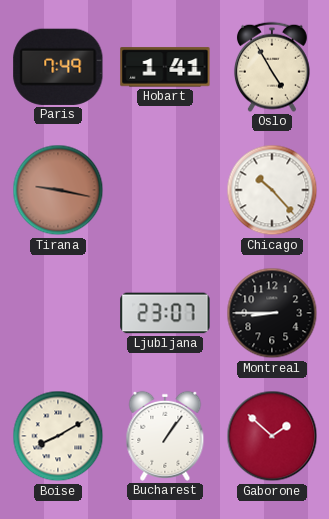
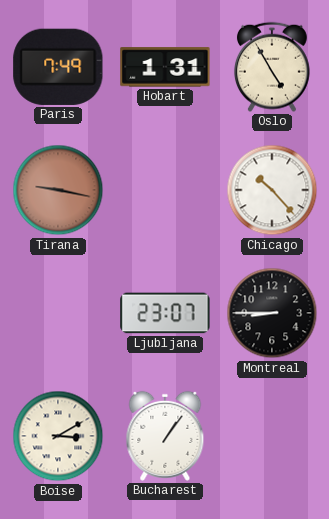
Hobart: 1:41 -> 1:31 (165, 67)
Boise: 8:10 -> 3:10 (58, 436)
Gaborone: 1:52 -> none (272, 436)
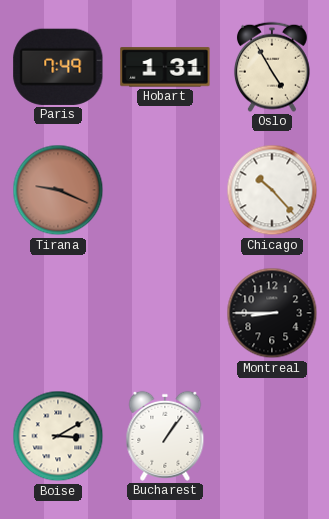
Tirana: 9:17 -> 9:19 (58, 190)
Ljubljana: 23:07 -> none (165, 313)
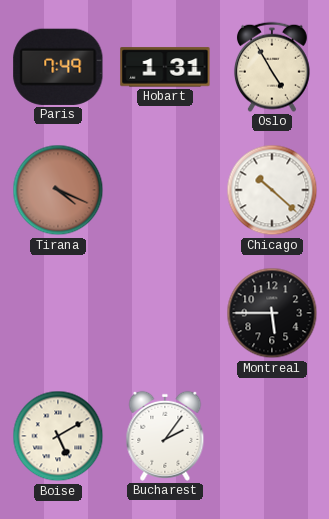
Tirana: 9:19 -> 4:19 (58, 190)
Chicago: 10:23 -> 10:22 (272, 190)
Montreal: 8:45 -> 5:45 (272, 313)
Boise: 3:10 -> 5:10 (58, 436)
Bucharest: 1:06 -> 2:06 (165, 436)
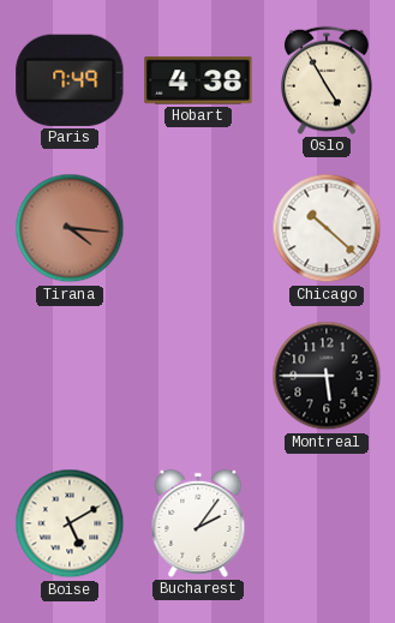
Hobart: 1:31 -> 4:38 (198, 80)
Tirana: 4:19 -> 4:16 (70, 228)
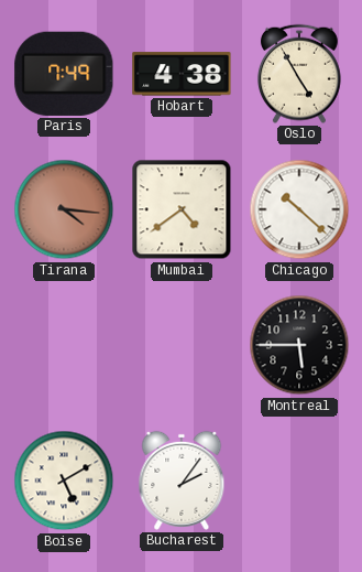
Mumbai: none -> 4:39 (182, 209)
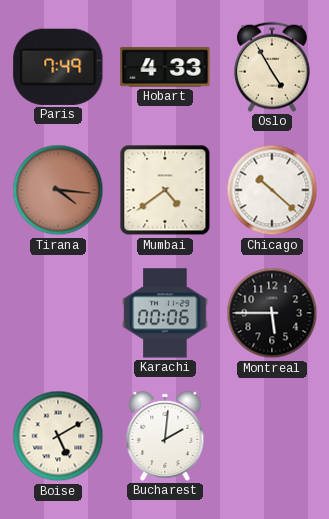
Hobart: 4:38 -> 4:33 (165, 67)
Karachi: none -> 00:06 (165, 313)
Bucharest: 2:06 -> 2:01 (165, 436)
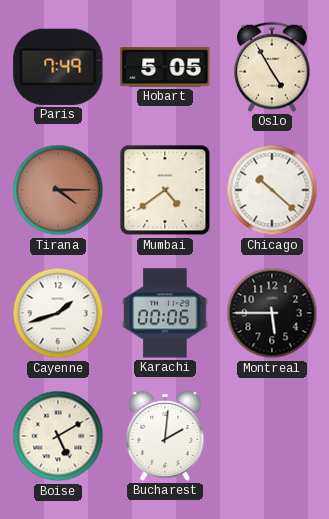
Hobart: 4:33 -> 5:05 (165, 67)
Tirana: 4:16 -> 4:15 (58, 190)
Cayenne: none -> 1:42 (58, 313)
